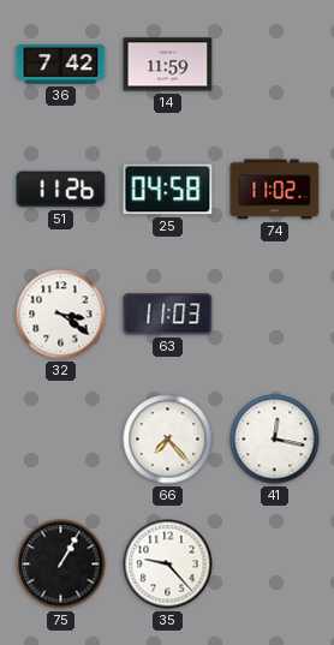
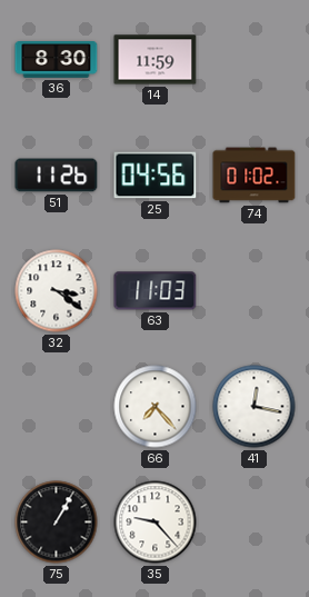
36: 7:42 -> 8:30 (57, 60)
25: 04:58 -> 04:56 (156, 176)
74: 11:02 -> 01:02 (255, 176)
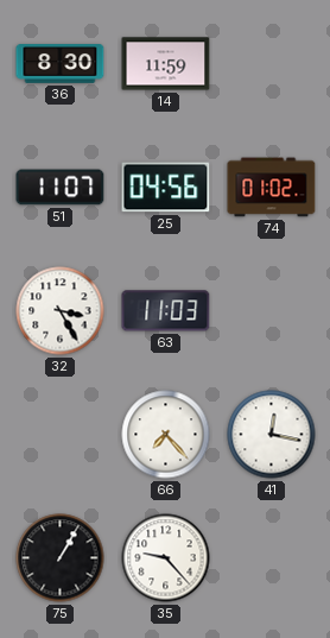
51: 11:26 -> 11:07 (61, 188)
32: 3:21 -> 3:25 (61, 311)
